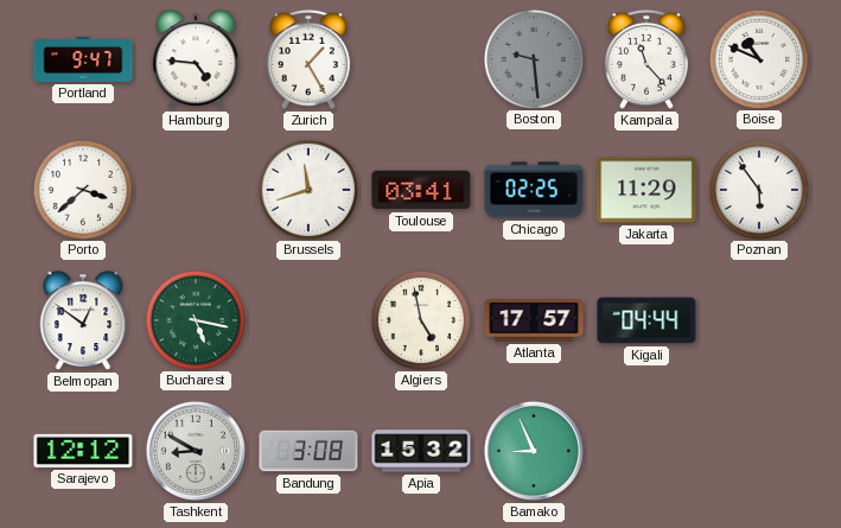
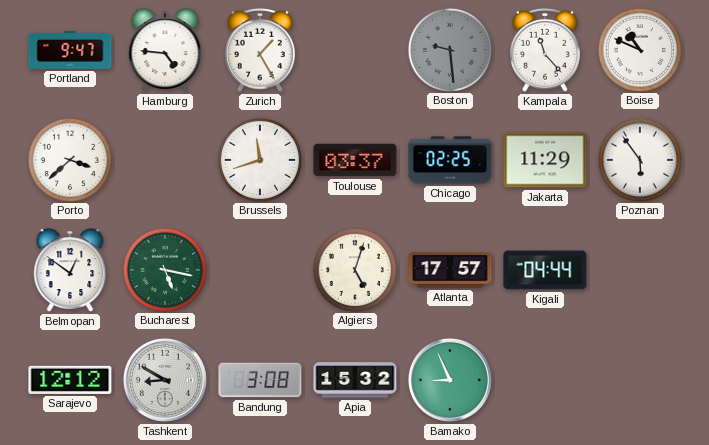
Toulouse: 03:41 -> 03:37 (355, 160)
Algiers: 4:58 -> 5:03 (354, 269)
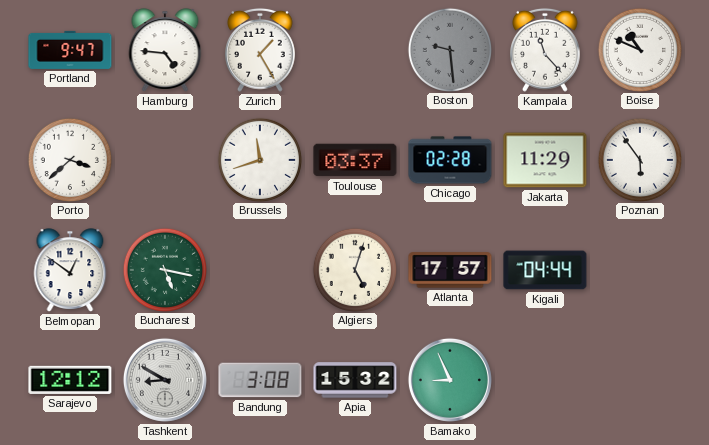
Chicago: 02:25 -> 02:28 (450, 160)
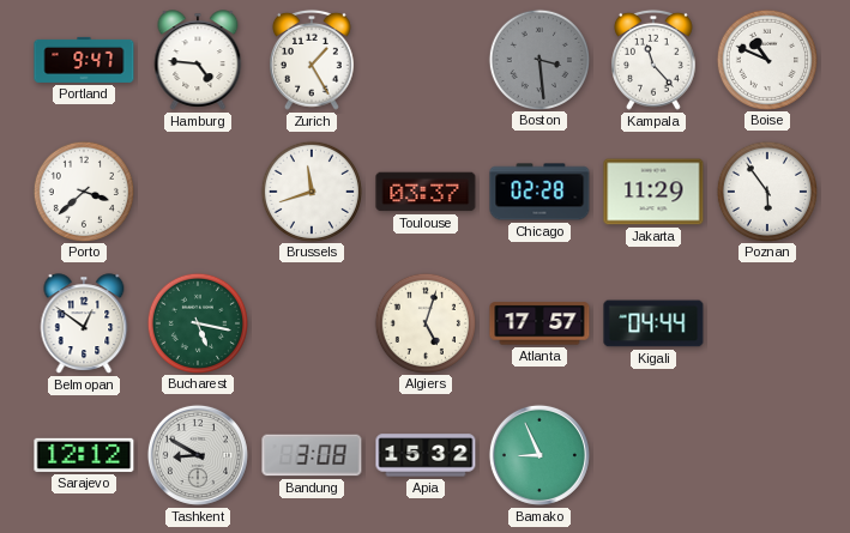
Boston: 9:29 -> 3:29 (538, 59)
